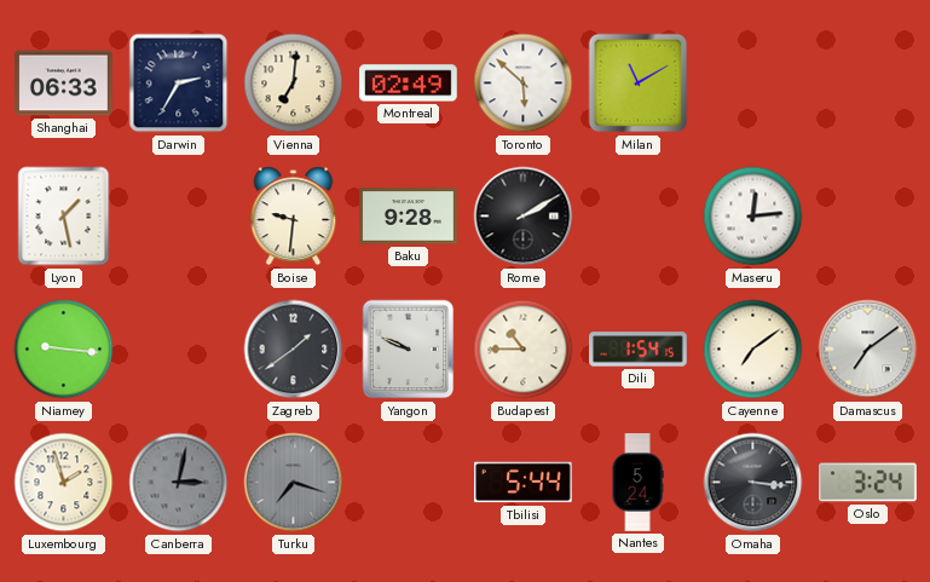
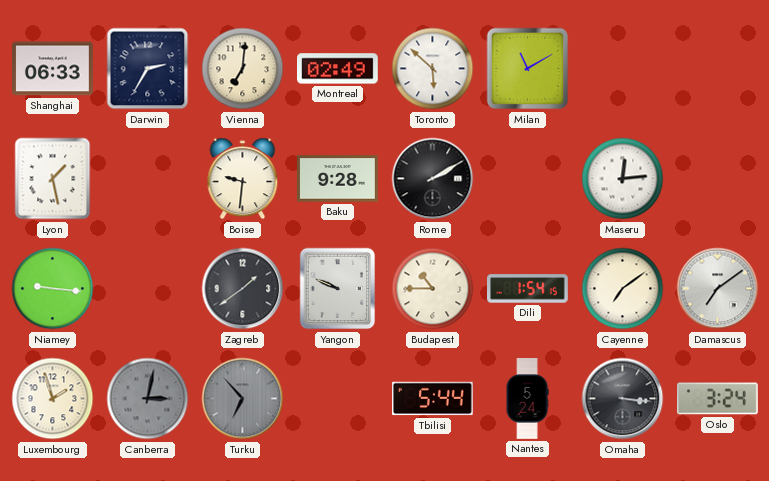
Turku: 7:18 -> 6:53 (243, 399)
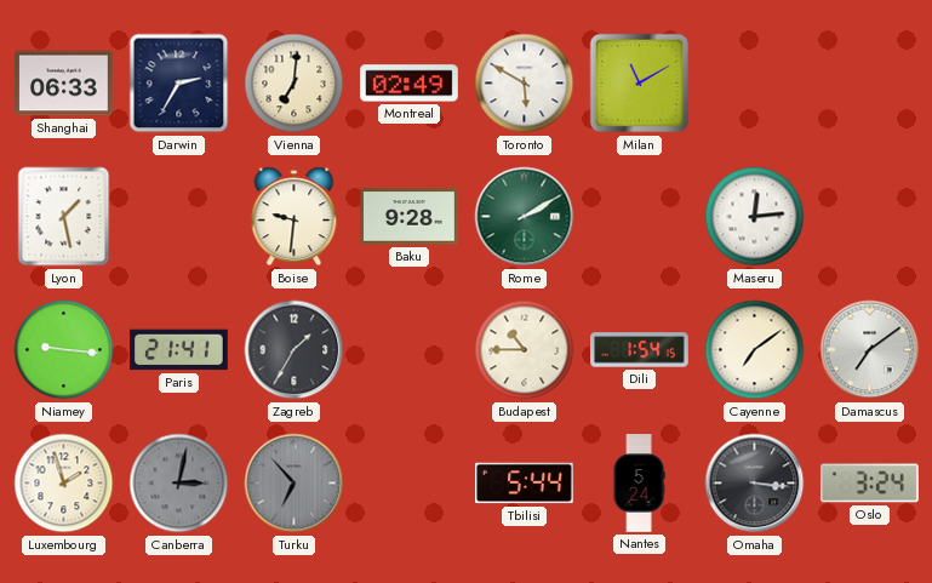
Toronto: 5:52 -> 5:50 (525, 84)
Rome dial: black -> green (525, 217)
Paris: none -> 21:41 (179, 350)
Zagreb: 1:39 -> 1:35 (295, 350)
Yangon: 9:49 -> none (338, 289)
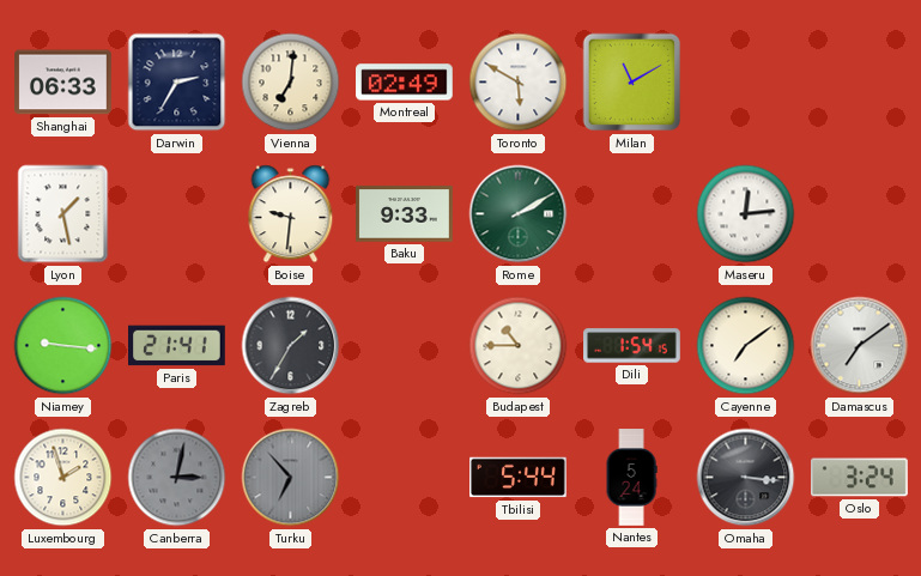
Baku: 9:28 -> 9:33 (405, 214)
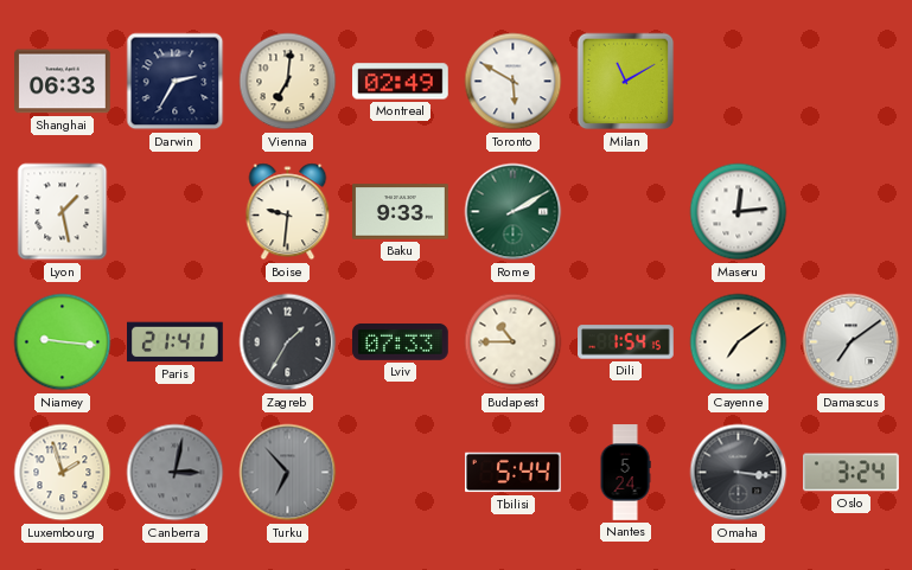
Lviv: none -> 07:33 (401, 341)
